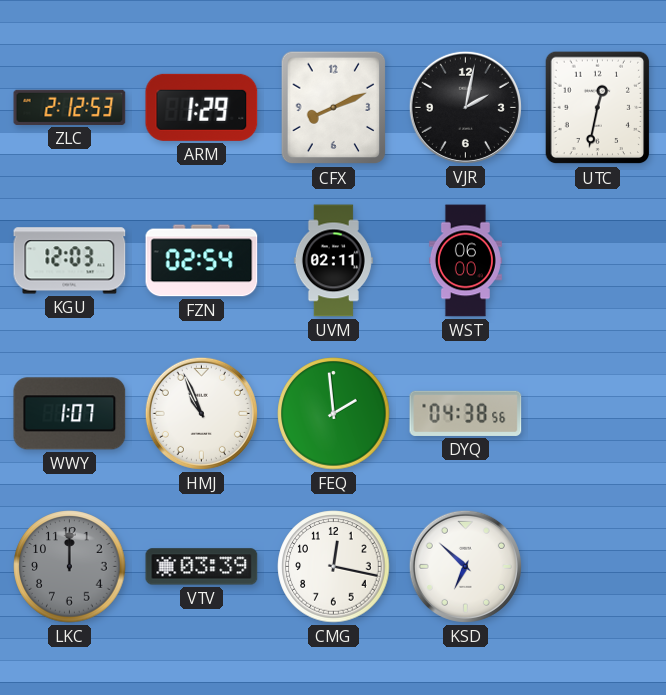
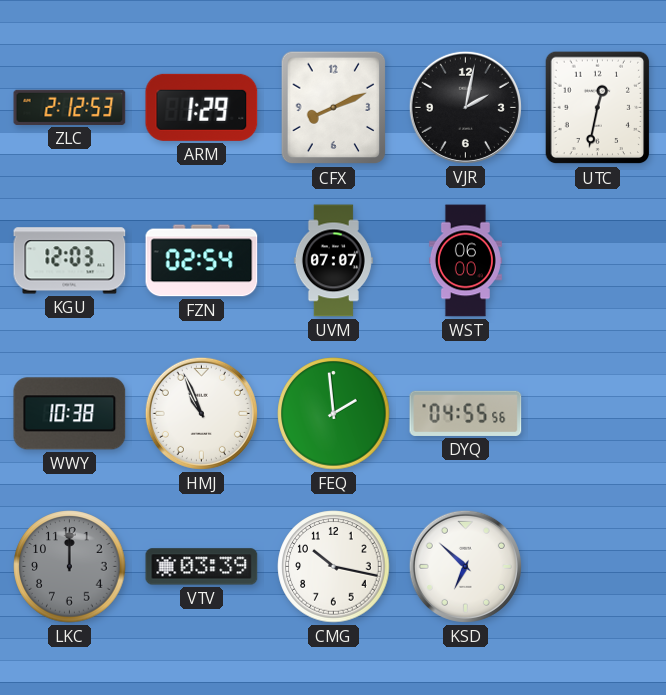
UVM: 02:11 -> 07:07 (333, 261)
WWY: 1:07 -> 10:38 (70, 414)
DYQ: 04:38 -> 04:55 (466, 413)
CMG: 12:17 -> 10:17 (334, 567)
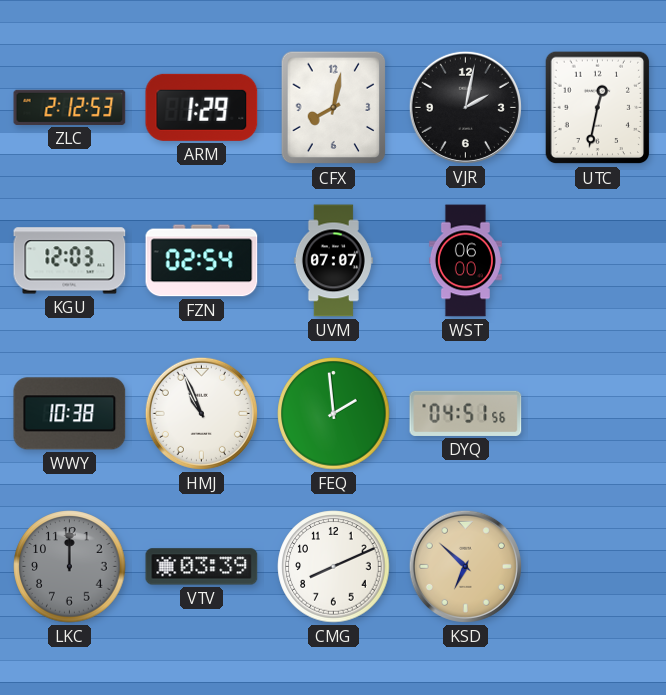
CFX: 8:11 -> 8:02 (334, 108)
DYQ: 04:55 -> 04:51 (466, 413)
CMG: 10:17 -> 8:11 (334, 567)
KSD dial: white -> champagne (465, 566)
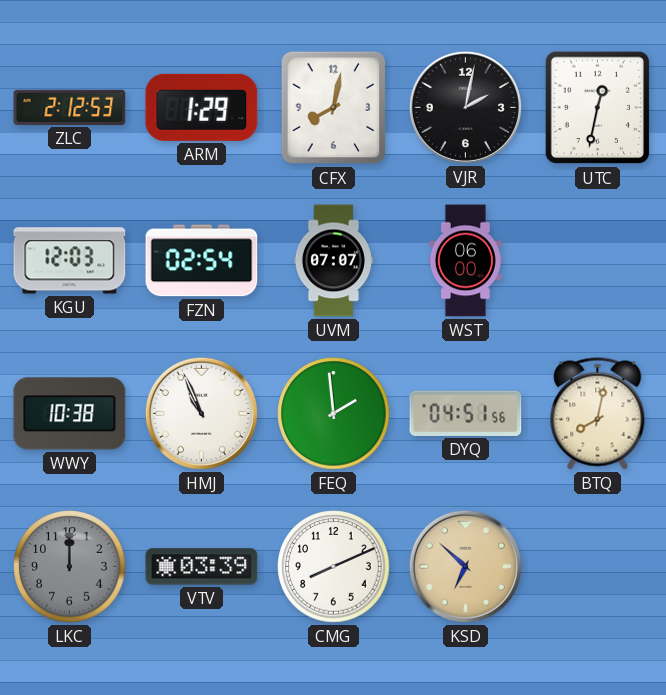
BTQ: none -> 8:02 (598, 414)
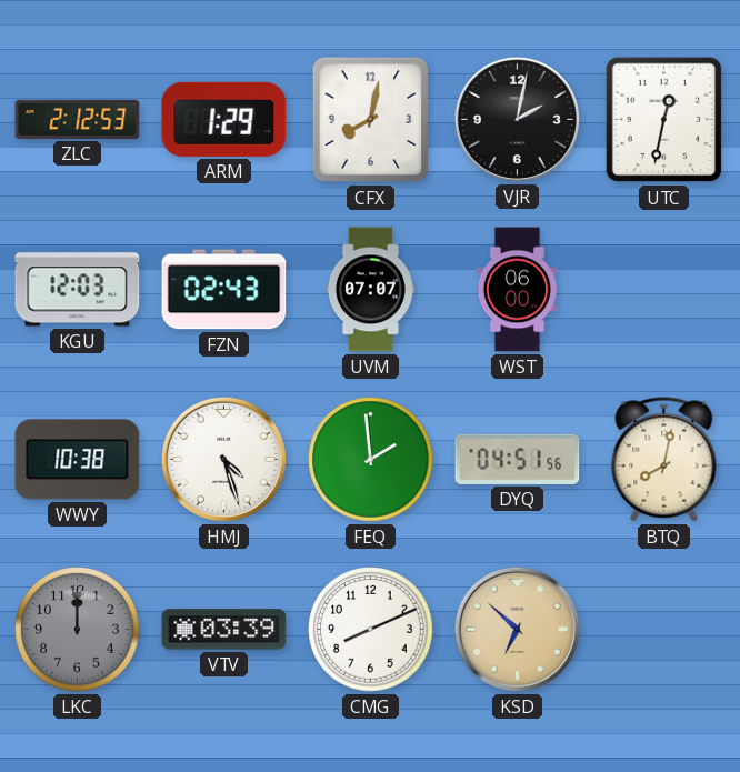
FZN: 02:54 -> 02:43 (224, 290)
HMJ: 10:56 -> 4:27 (223, 459)
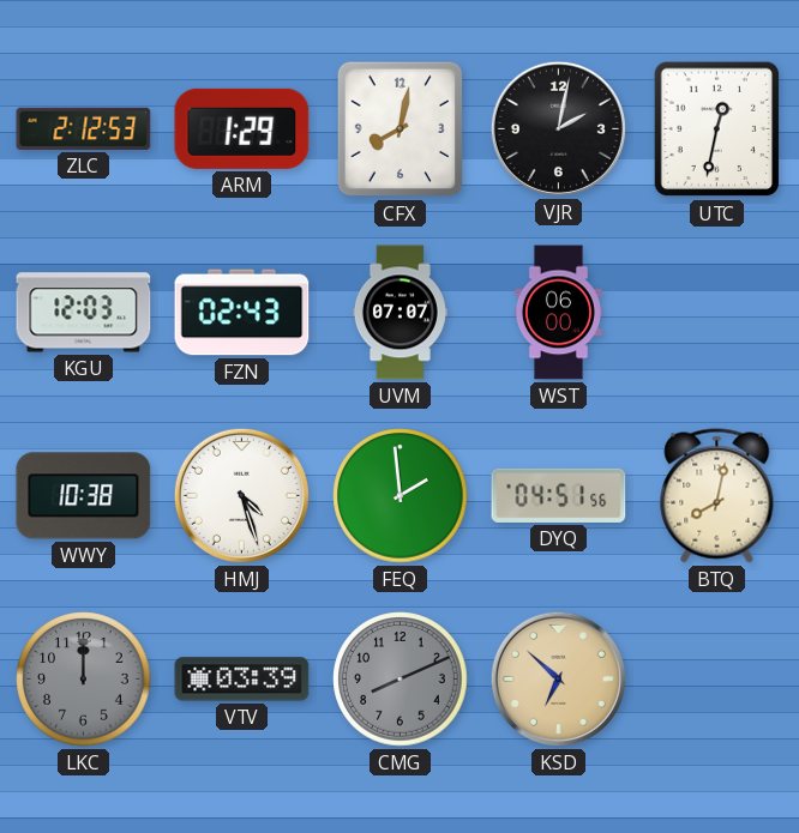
CMG dial: white -> grey (401, 680)
